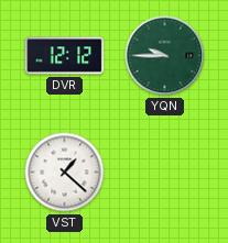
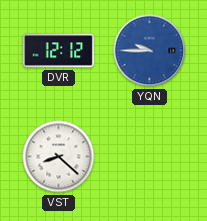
YQN dial: green -> blue (150, 51)
VST: 1:22 -> 8:22 (59, 157)
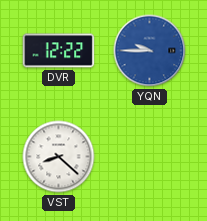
DVR: 12:12 -> 12:22 (59, 51)
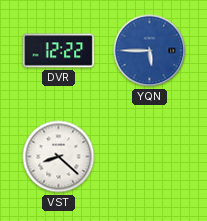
YQN: 9:45 -> 5:45 (150, 51)
